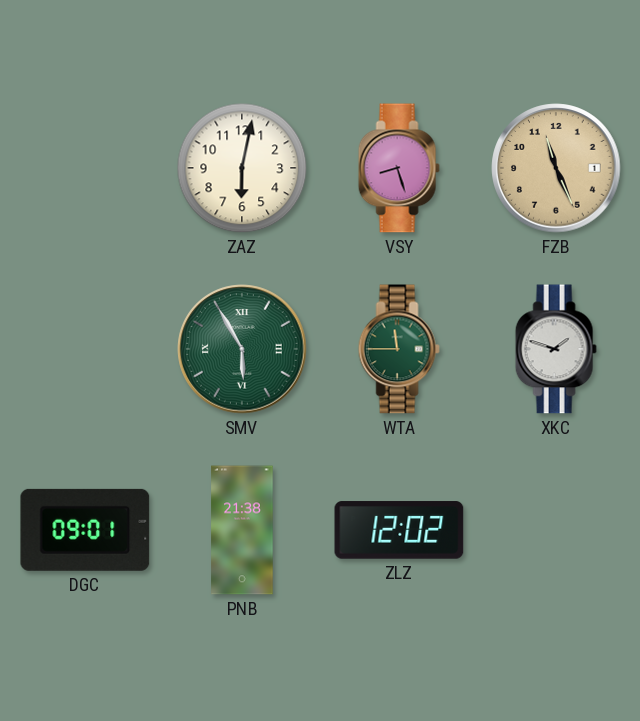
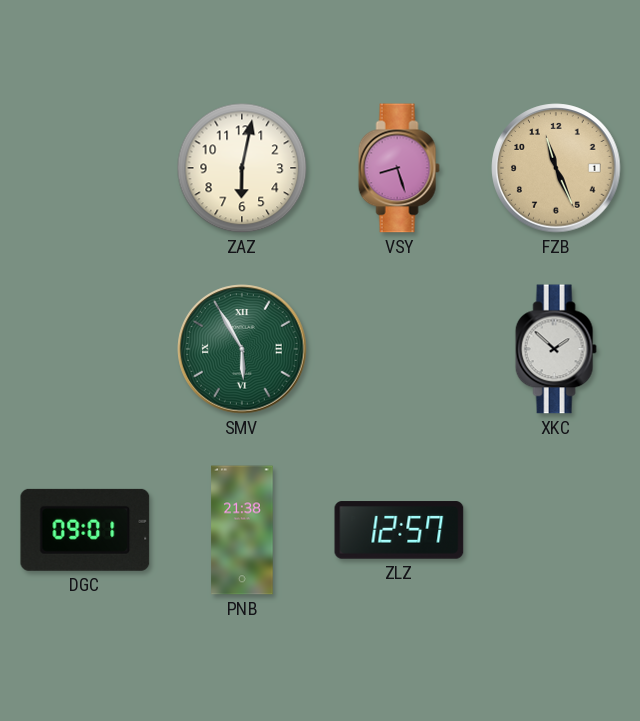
WTA: 11:45 -> none (399, 349)
XKC: 1:48 -> 1:52 (556, 349)
ZLZ: 12:02 -> 12:57 (399, 530)
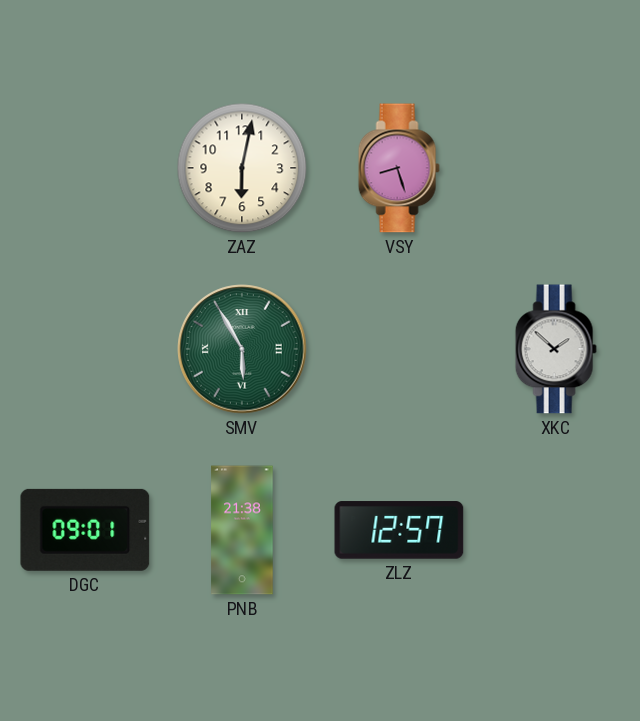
FZB: 11:26 -> none (556, 168)
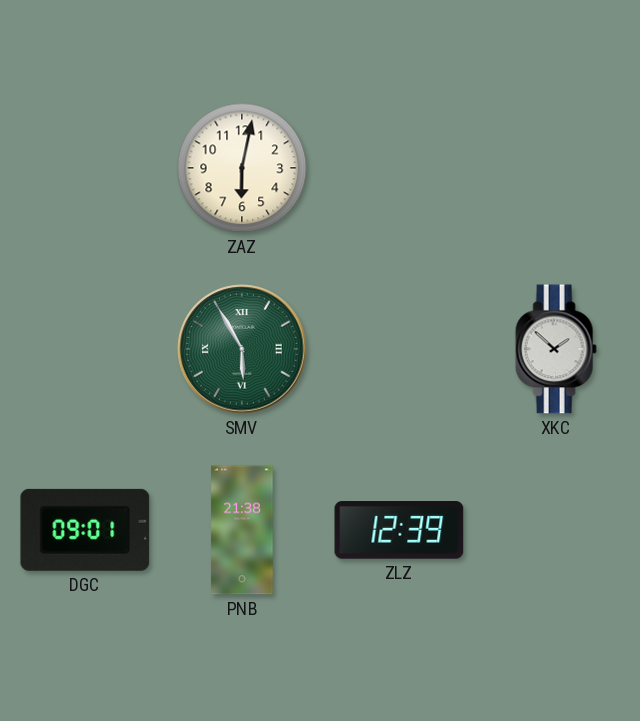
VSY: 8:27 -> none (399, 168)
ZLZ: 12:57 -> 12:39 (399, 530)
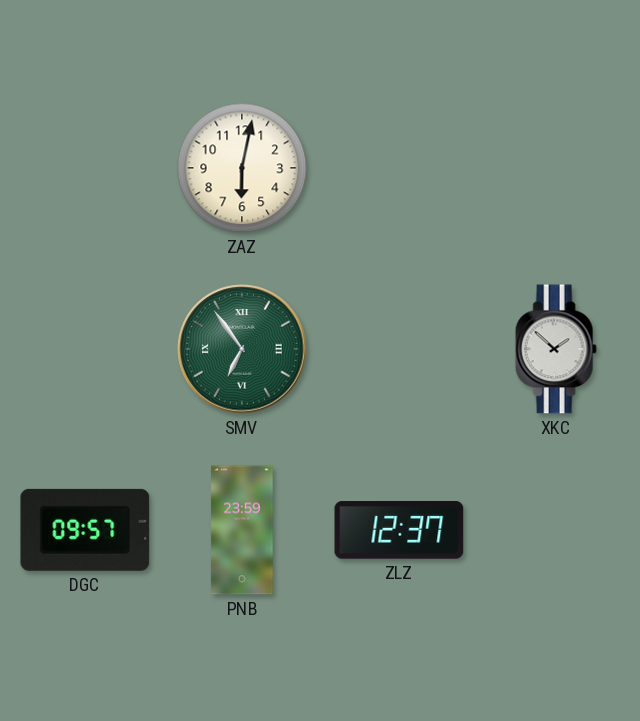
SMV: 5:55 -> 6:54 (242, 349)
DGC: 09:01 -> 09:57 (85, 530)
PNB: 21:38 -> 23:59 (242, 530)
ZLZ: 12:39 -> 12:37 (399, 530)
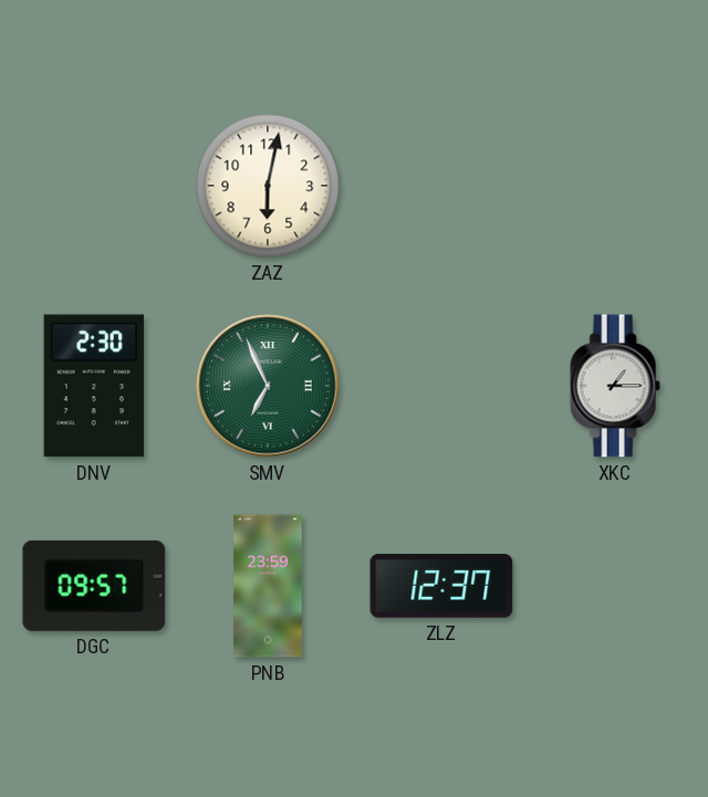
DNV: none -> 2:30 (94, 386)
SMV: 6:54 -> 6:56 (268, 386)
XKC: 1:52 -> 1:15 (615, 386)
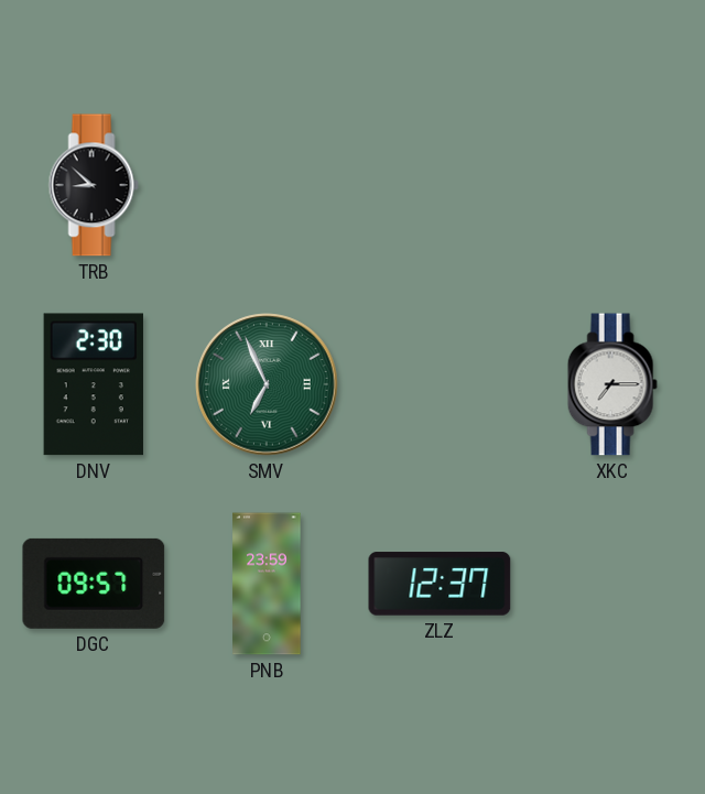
TRB: none -> 8:52 (94, 185)
ZAZ: 6:02 -> none (268, 186)
XKC: 1:15 -> 7:15 (612, 384)
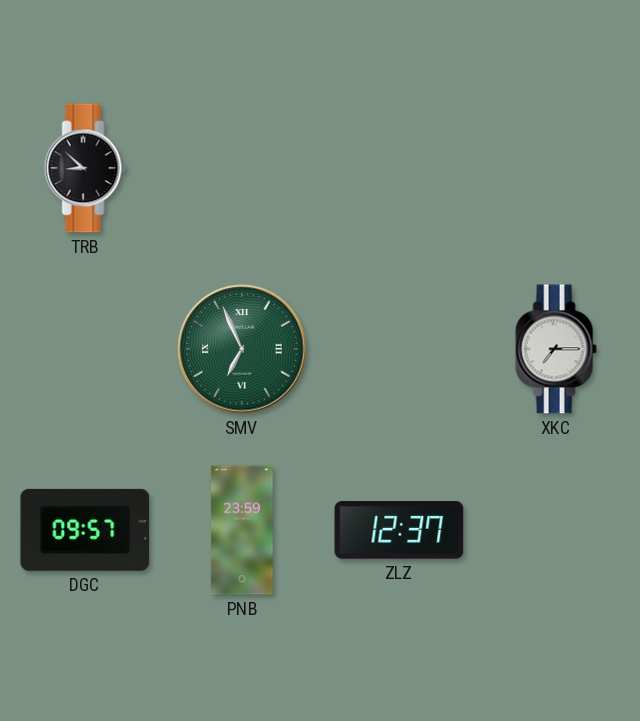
DNV: 2:30 -> none (94, 384)
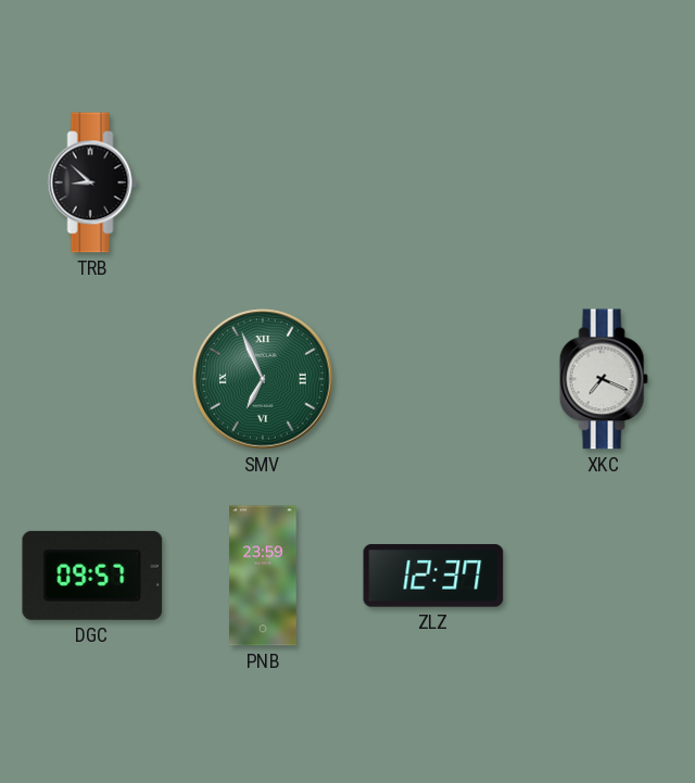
XKC: 7:15 -> 7:19 (604, 379)
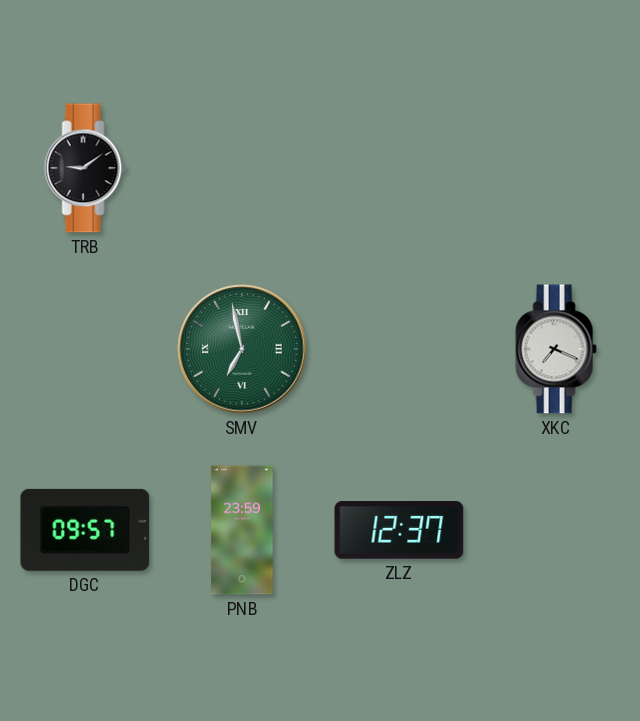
TRB: 8:52 -> 9:09 (85, 168)
SMV: 6:56 -> 6:58 (242, 349)
